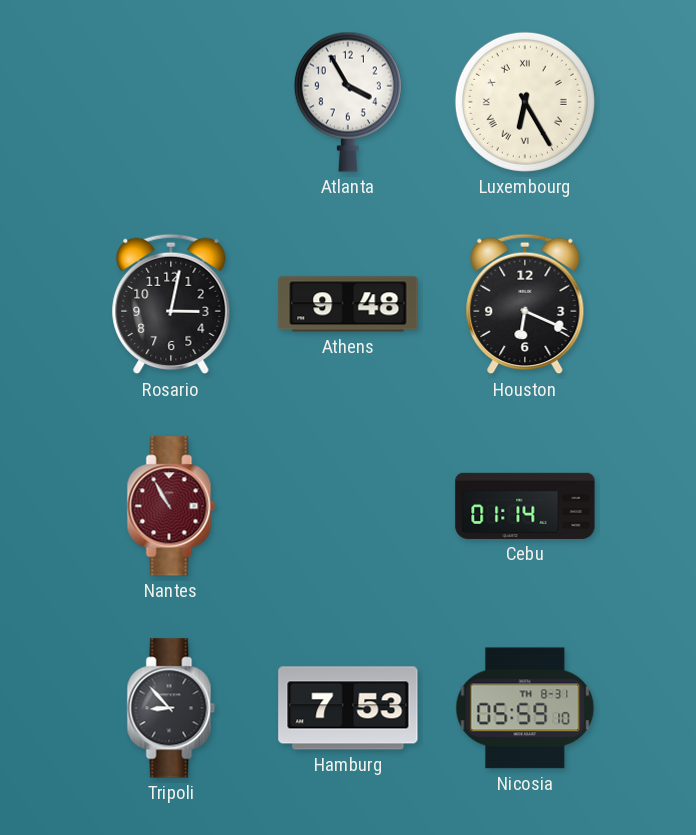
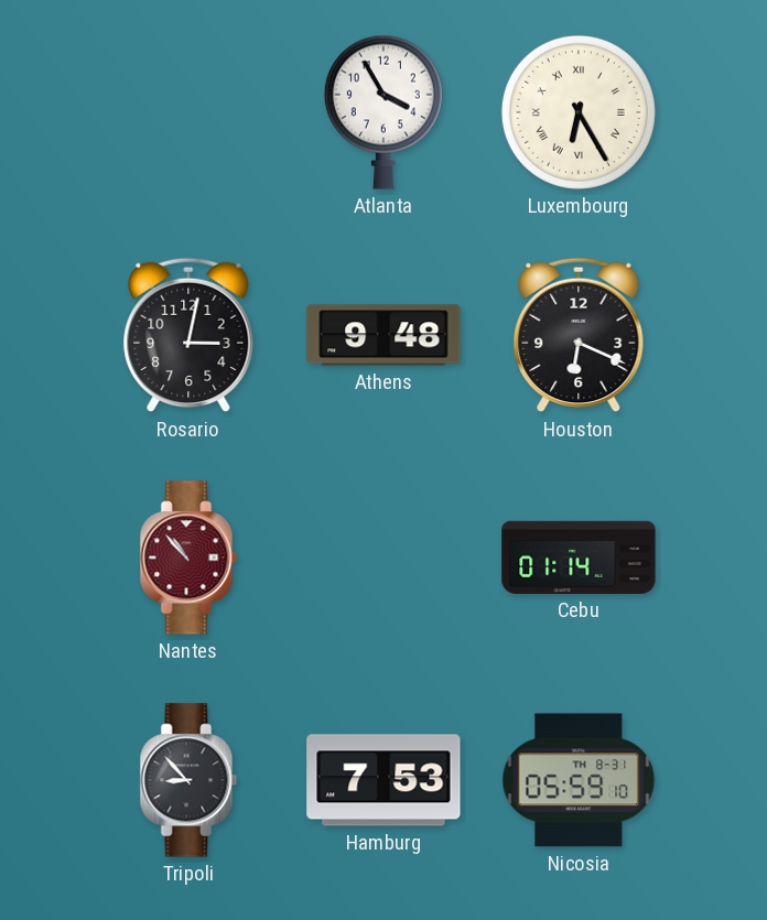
Nantes: 10:55 -> 10:53 (188, 558)
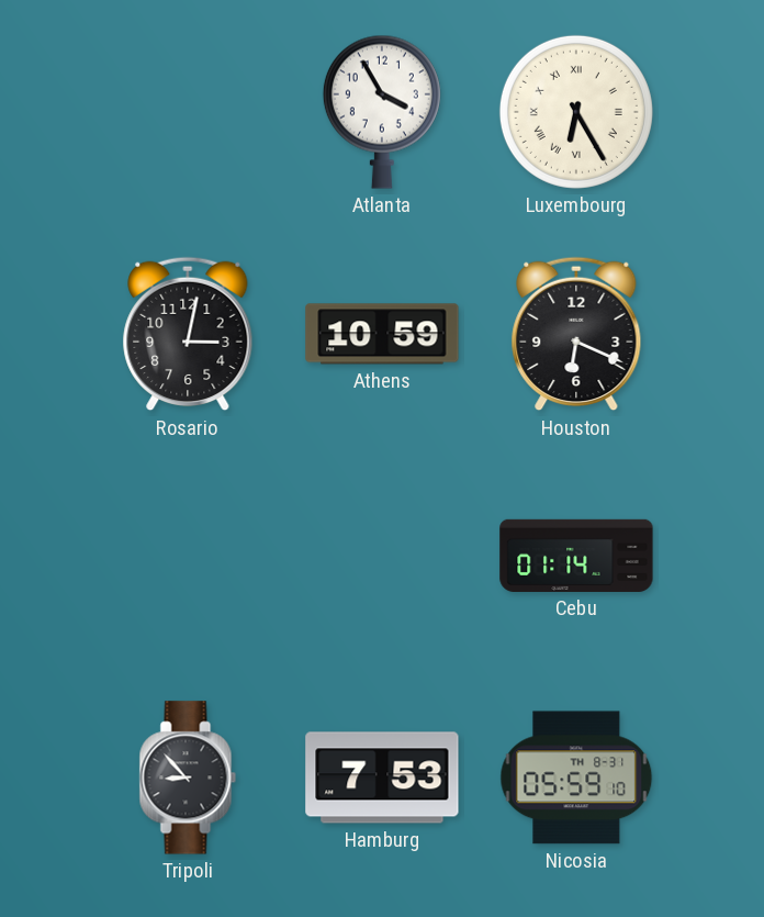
Athens: 9:48 -> 10:59 (382, 334)
Nantes: 10:53 -> none (188, 558)
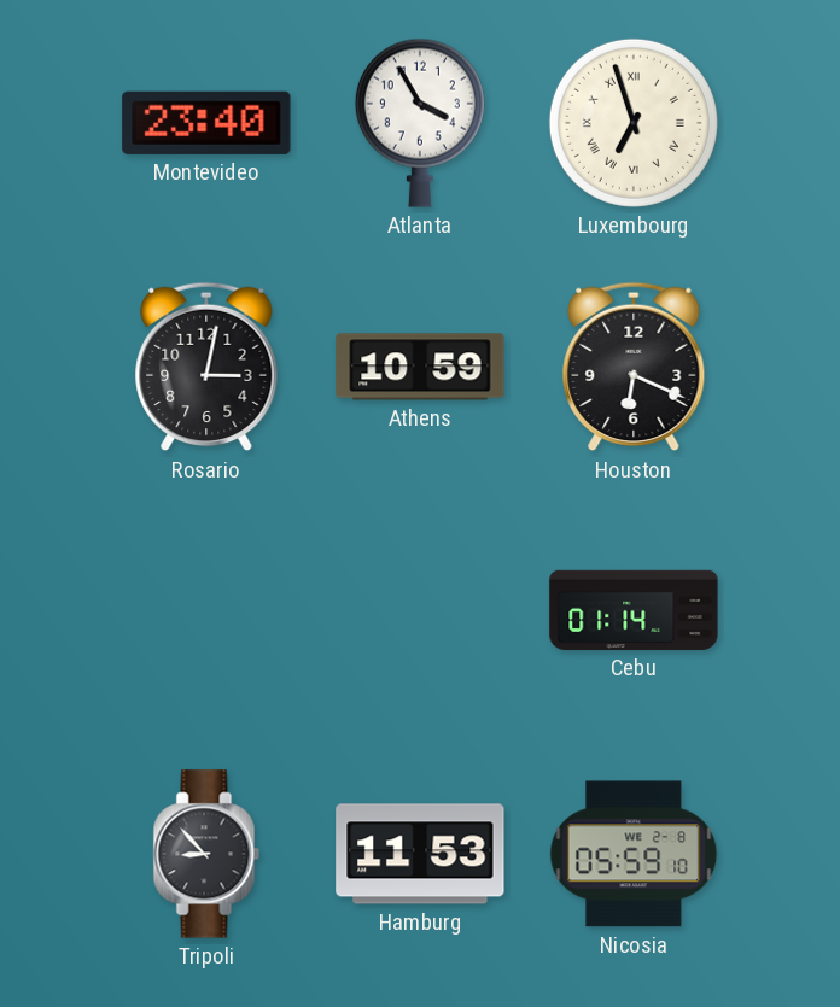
Montevideo: none -> 23:40 (206, 123)
Luxembourg: 6:25 -> 6:57 (634, 123)
Hamburg: 7:53 -> 11:53 (420, 854)
Nicosia date: TH 8-31 -> WE 2-8 (634, 854)
